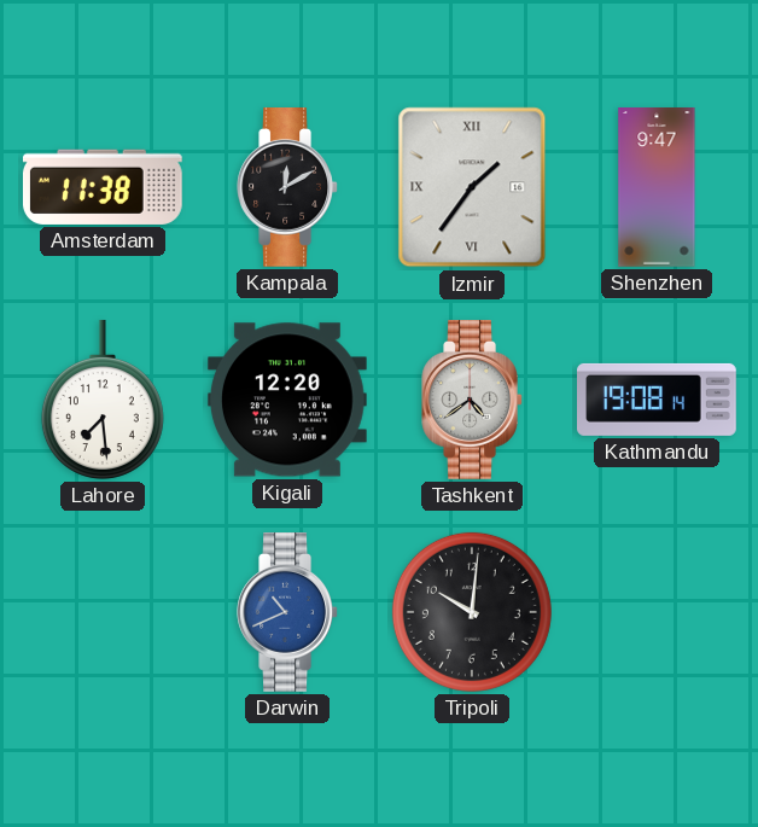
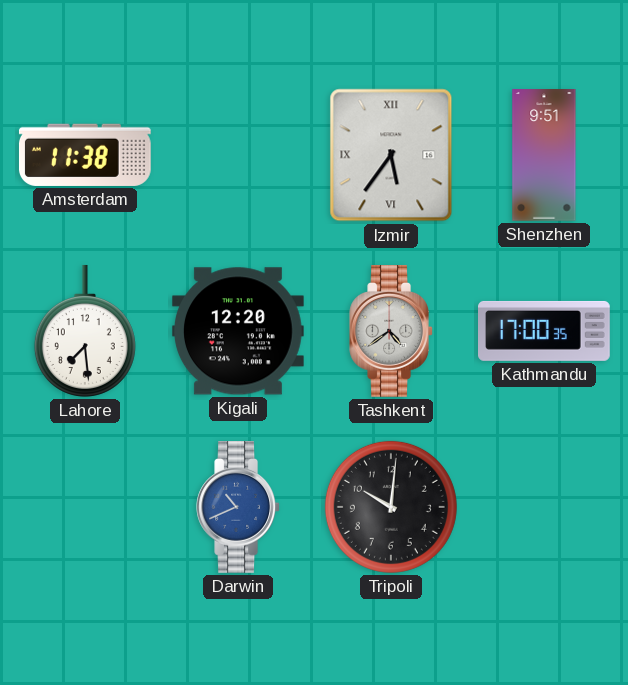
Kampala: 12:10 -> none (287, 188)
Izmir: 1:36 -> 5:36 (391, 155)
Shenzhen: 9:47 -> 9:51 (544, 156)
Kathmandu: 19:08 -> 17:00 (545, 331)
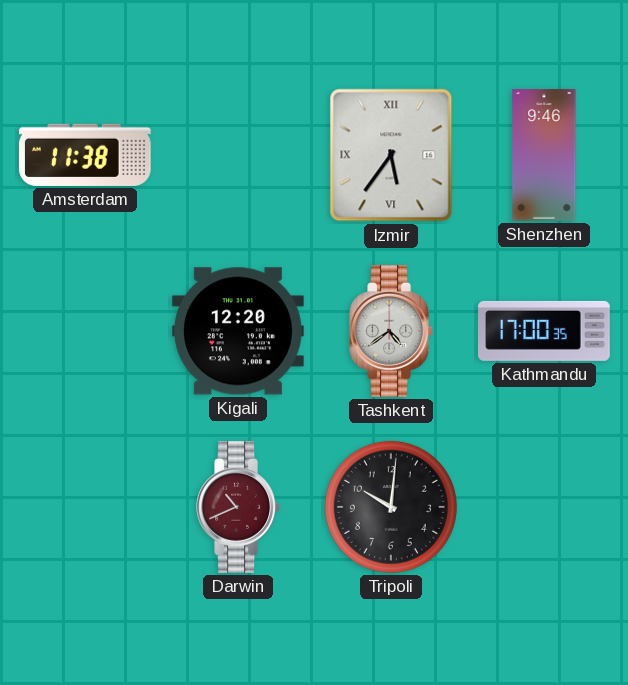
Shenzhen: 9:51 -> 9:46 (544, 156)
Lahore: 7:29 -> none (85, 331)
Darwin dial: blue -> burgundy (238, 508)
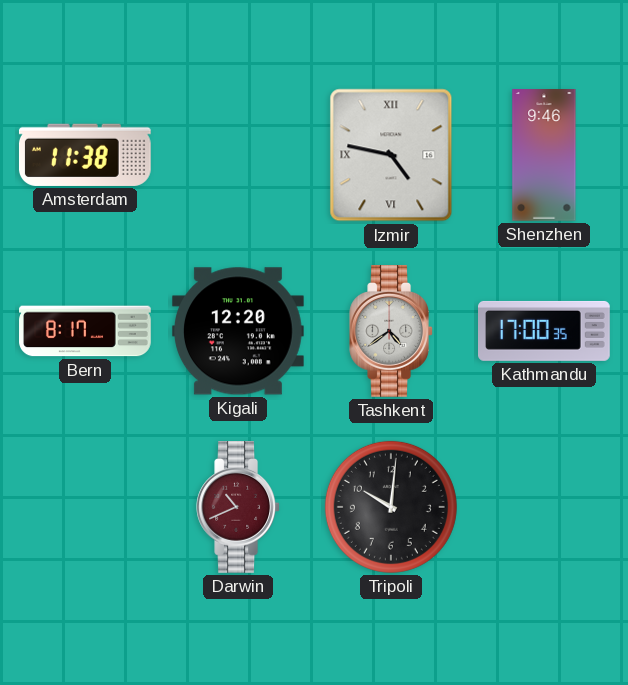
Izmir: 5:36 -> 4:47 (391, 155)
Bern: none -> 8:17 (85, 331)
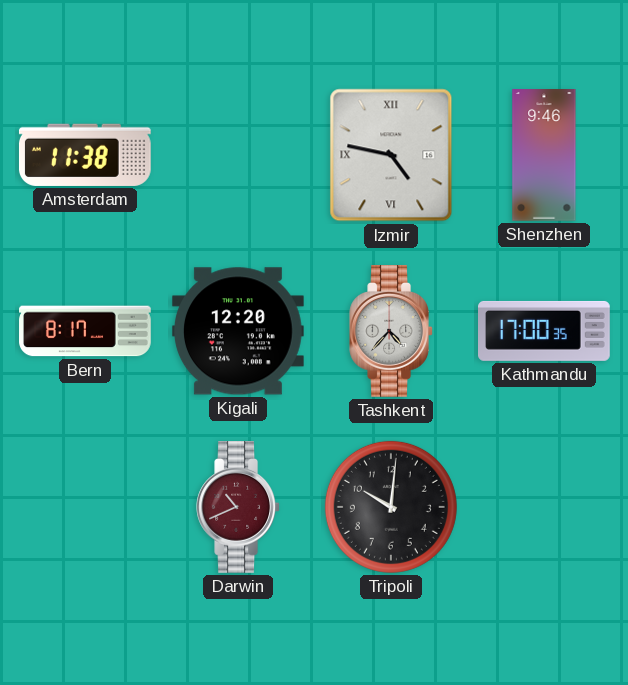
Tashkent: 4:39 -> 4:37 (391, 332)
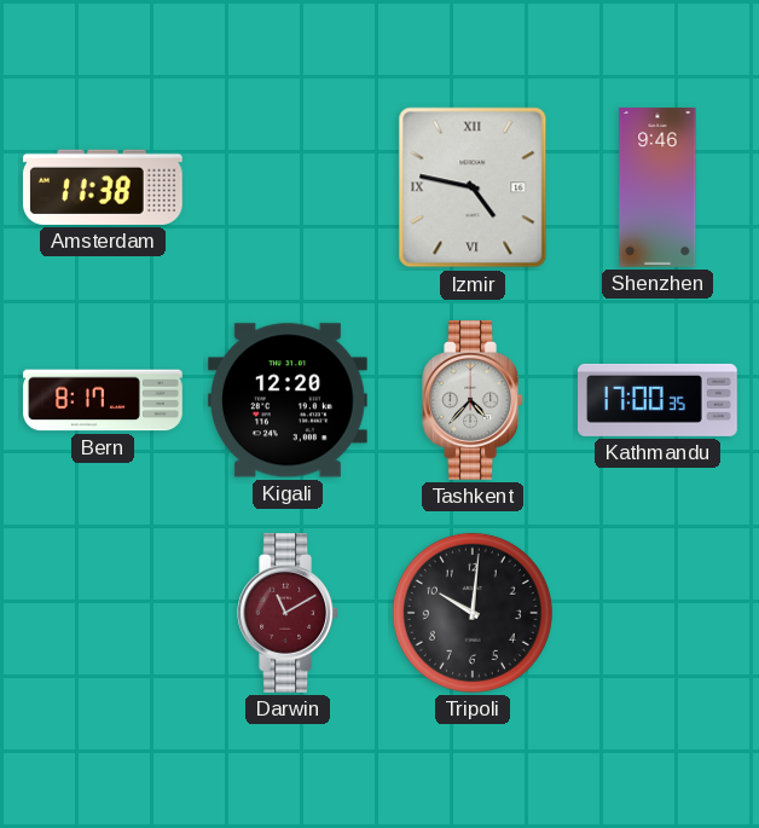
Darwin: 10:41 -> 11:10 (288, 614)
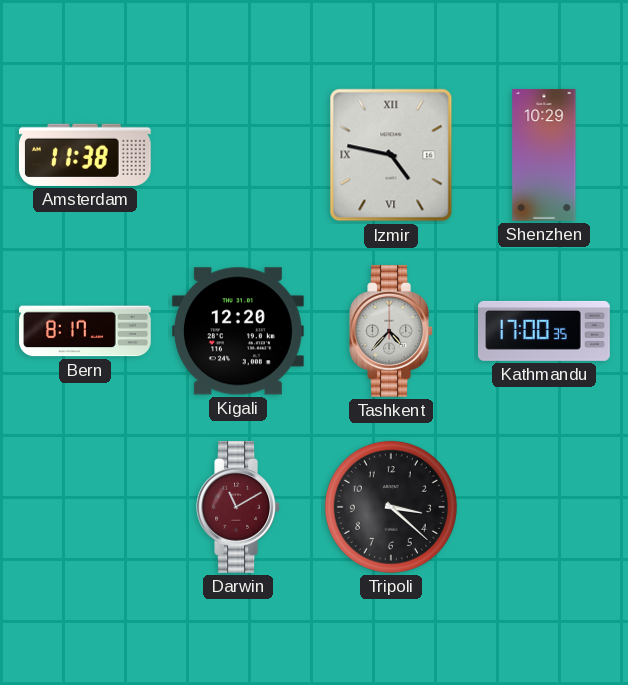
Shenzhen: 9:46 -> 10:29 (544, 156)
Tripoli: 10:01 -> 3:22 (391, 507)
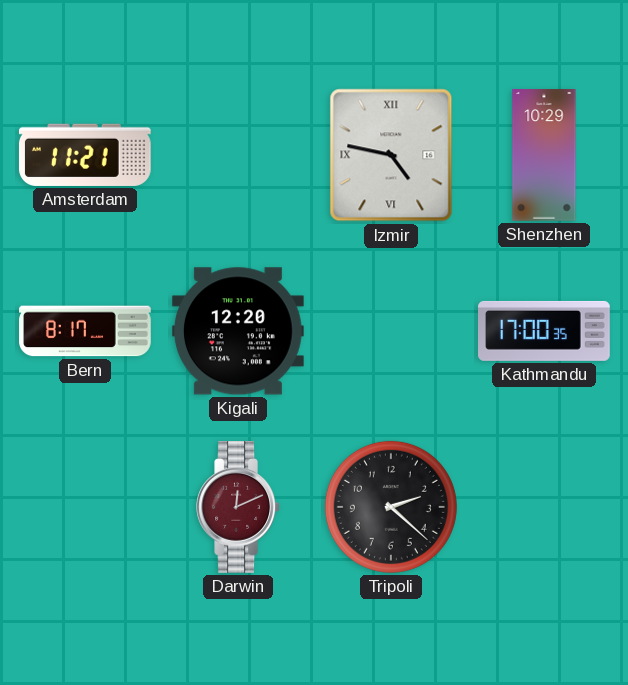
Amsterdam: 11:38 -> 11:21 (85, 155)
Tashkent: 4:37 -> none (391, 332)
Darwin: 11:10 -> 12:11 (238, 508)
Tripoli: 3:22 -> 2:22 (391, 507)
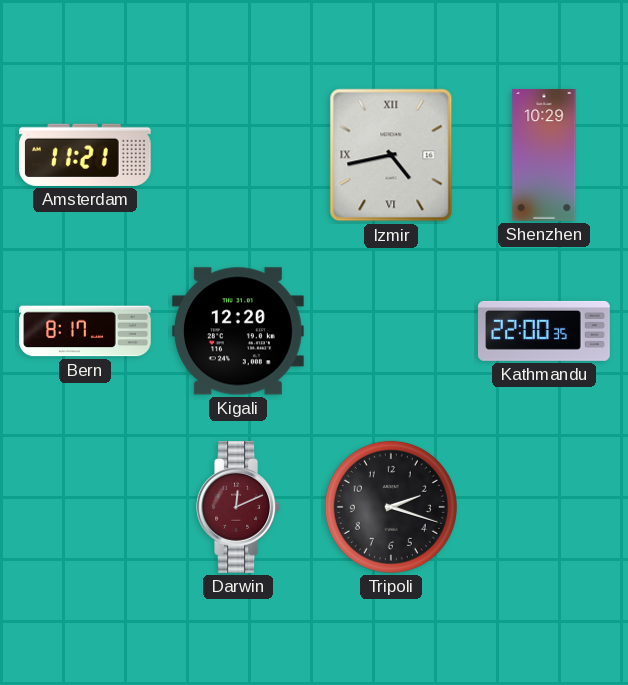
Izmir: 4:47 -> 4:43 (391, 155)
Kathmandu: 17:00 -> 22:00 (545, 331)
Tripoli: 2:22 -> 2:18 (391, 507)
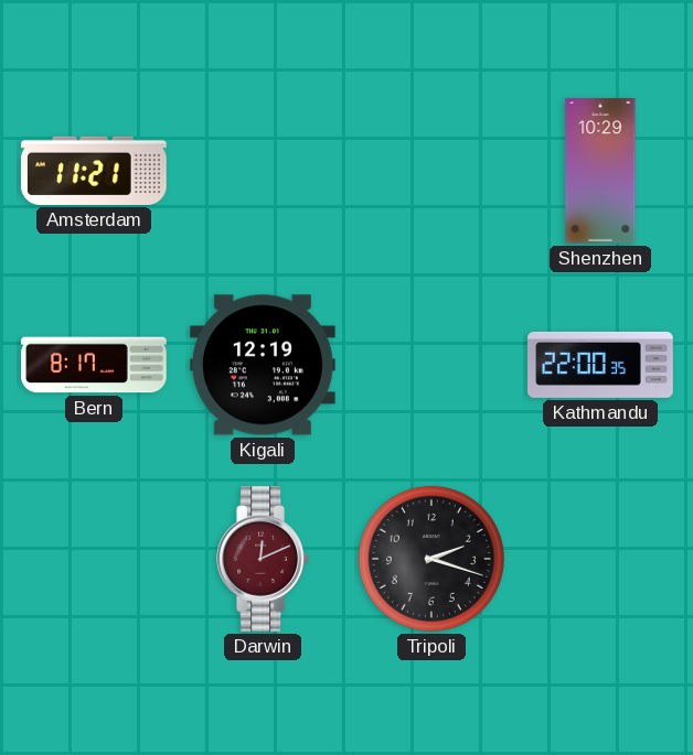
Izmir: 4:43 -> none (391, 155)
Kigali: 12:20 -> 12:19 (263, 365)
